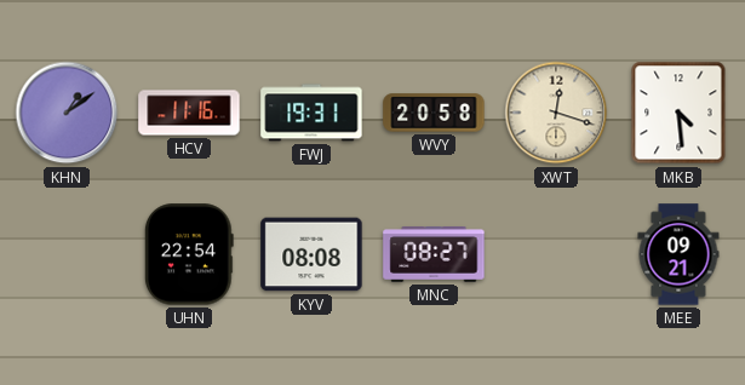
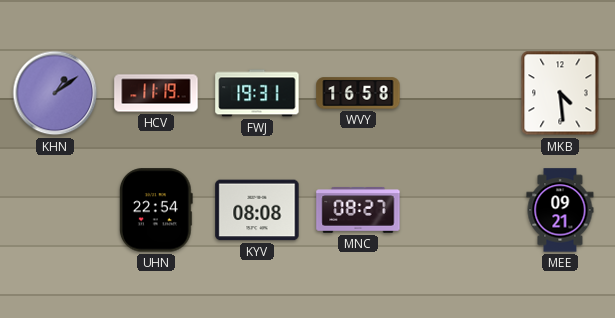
HCV: 11:16 -> 11:19 (156, 93)
WVY: 20:58 -> 16:58 (358, 93)
XWT: 12:18 -> none (556, 113)
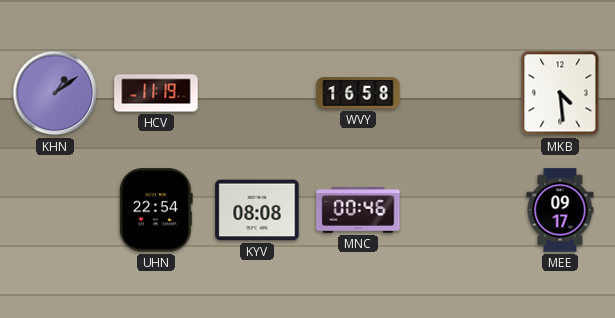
FWJ: 19:31 -> none (257, 93)
MNC: 08:27 -> 00:46 (358, 211)
MEE: 09:21 -> 09:17 (560, 210)
